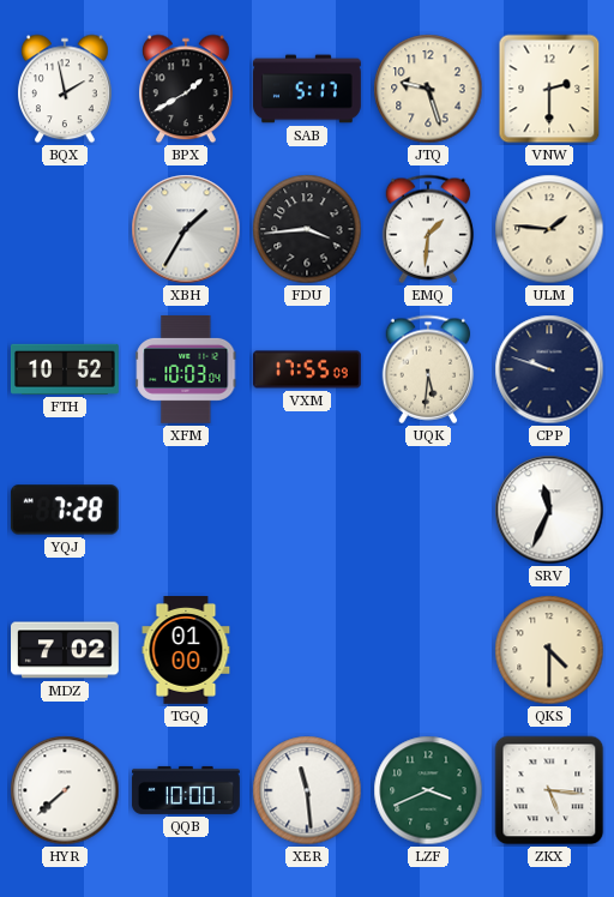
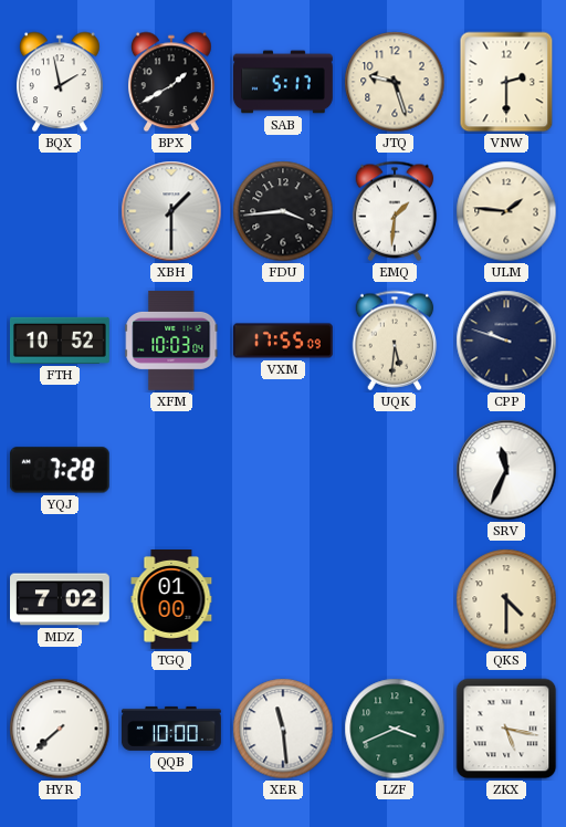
XBH: 1:35 -> 1:30 (171, 211)
ZKX: 5:16 -> 5:17 (506, 729)
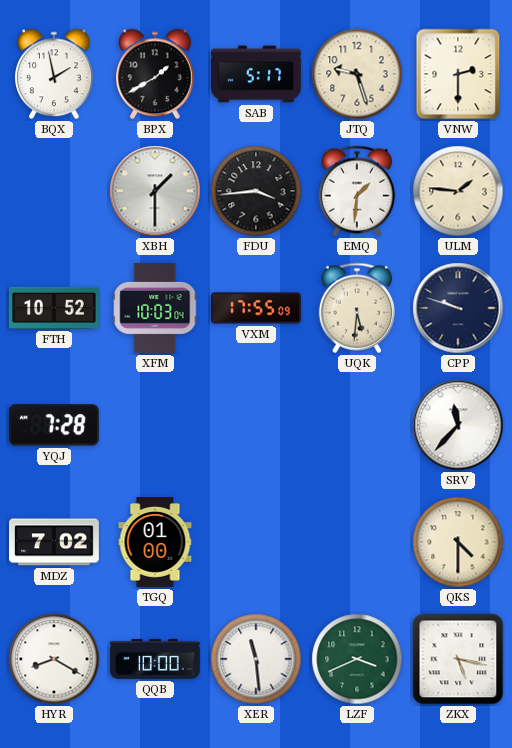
SRV: 11:34 -> 11:37 (458, 425)
HYR: 7:38 -> 8:20 (54, 659)
